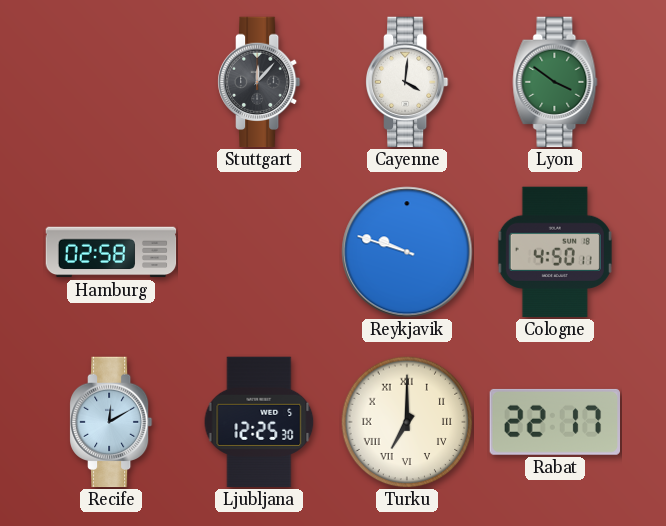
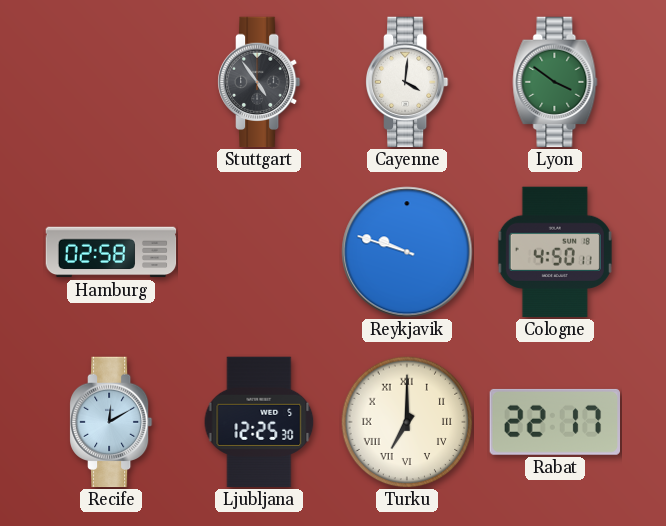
Stuttgart: 12:07 -> 4:54 (259, 82)
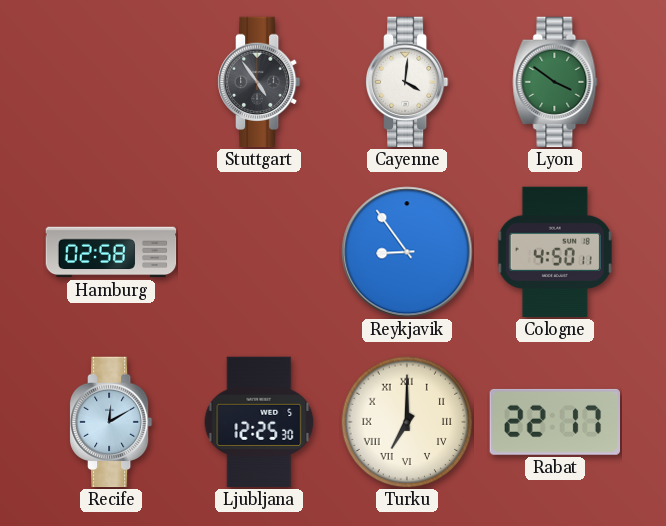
Reykjavik: 9:48 -> 8:54 (407, 252)
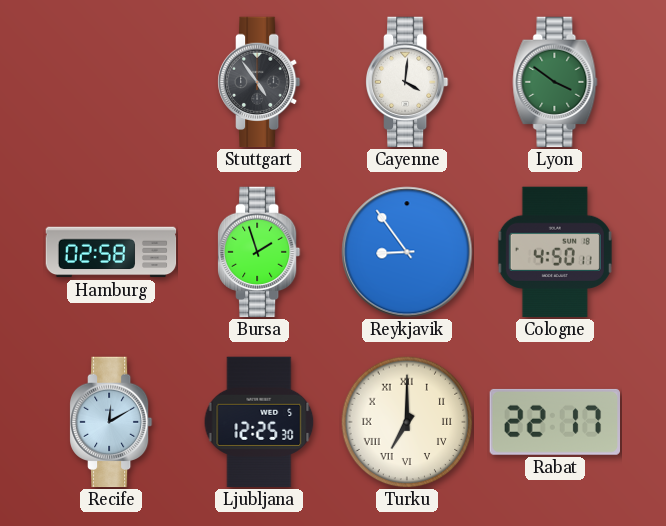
Bursa: none -> 1:57 (259, 252)
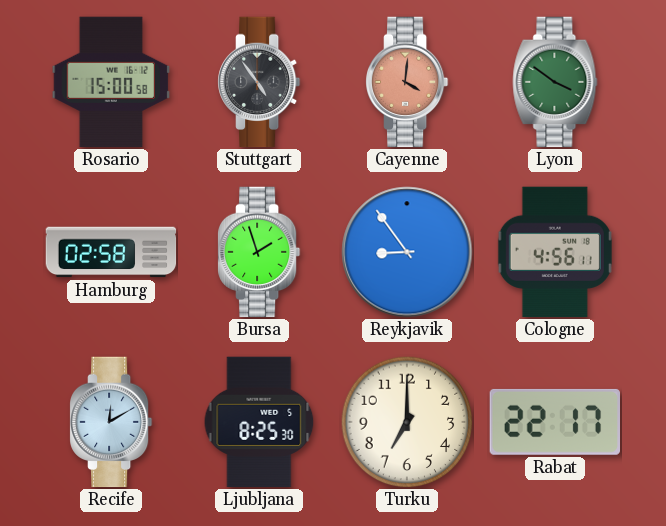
Rosario: none -> 15:00 (111, 82)
Cayenne dial: white -> salmon (407, 82)
Cologne: 4:50 -> 4:56 (555, 252)
Ljubljana: 12:25 -> 8:25 (259, 422)
Turku numerals: Roman -> Arabic (407, 422)
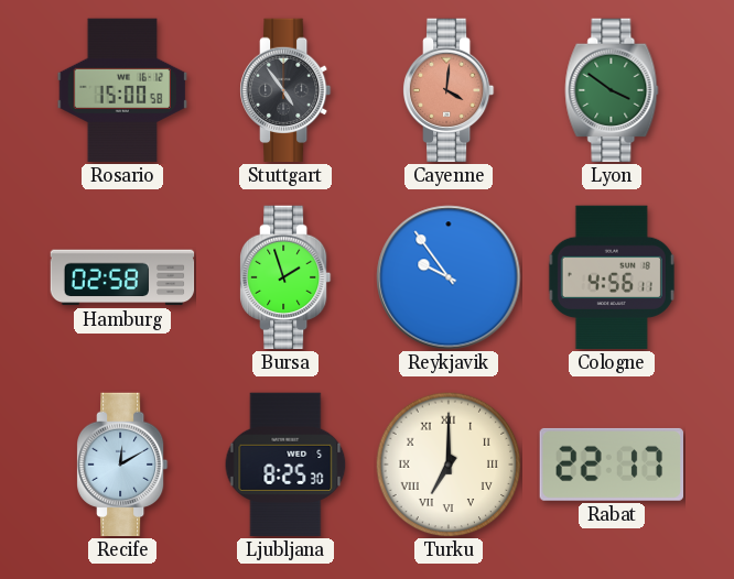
Reykjavik: 8:54 -> 9:54 (449, 277)
Turku numerals: Arabic -> Roman (449, 465)
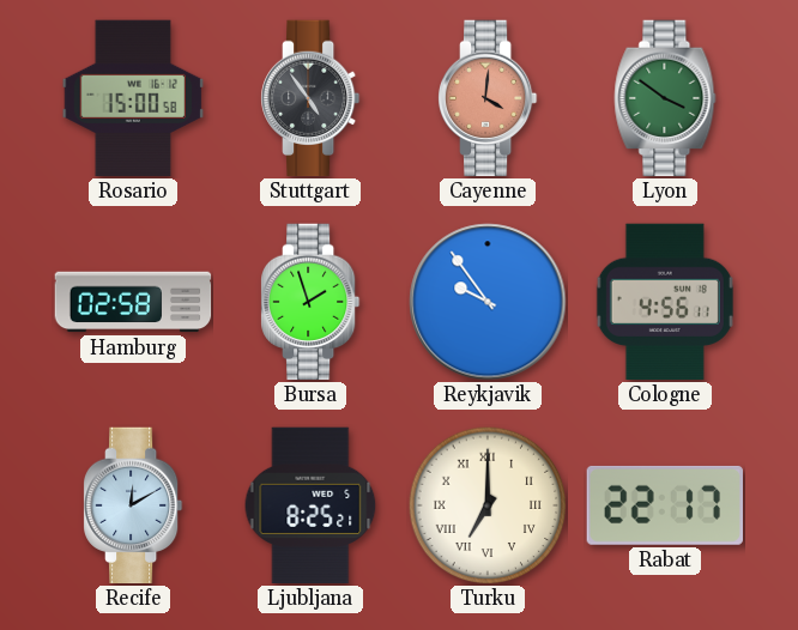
Ljubljana: 8:25:30 -> 8:25:21 (310, 505)
